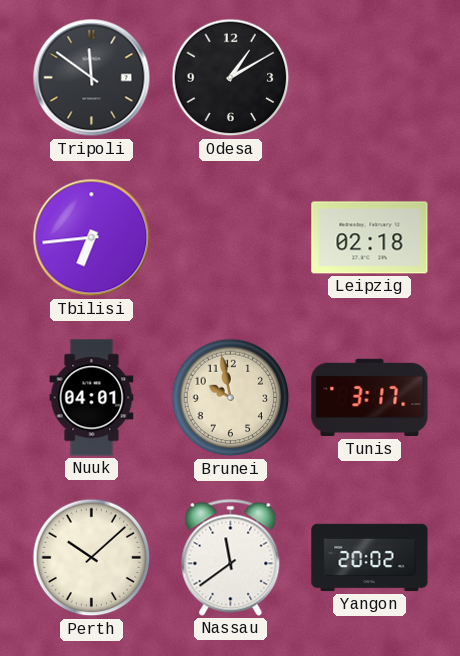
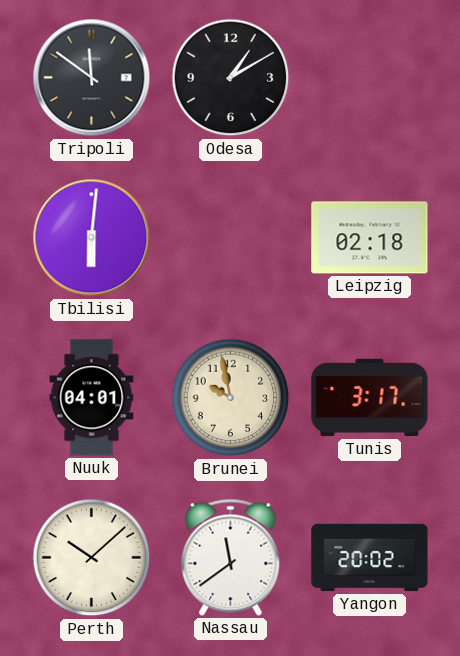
Tbilisi: 6:44 -> 6:01 (92, 238)
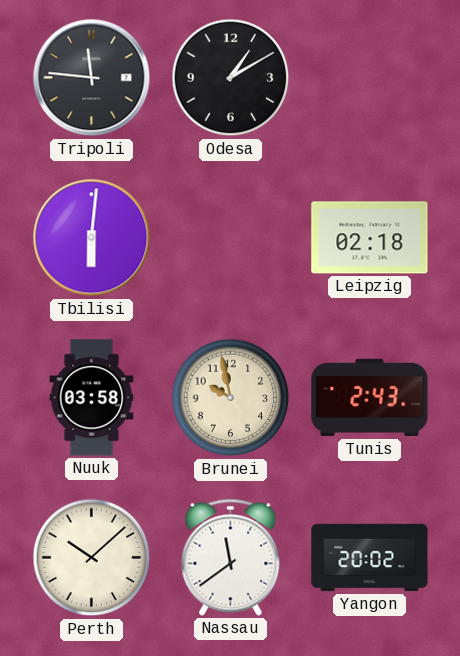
Tripoli: 11:51 -> 11:46 (92, 78)
Nuuk: 04:01 -> 03:58 (92, 398)
Tunis: 3:17 -> 2:43 (370, 398)
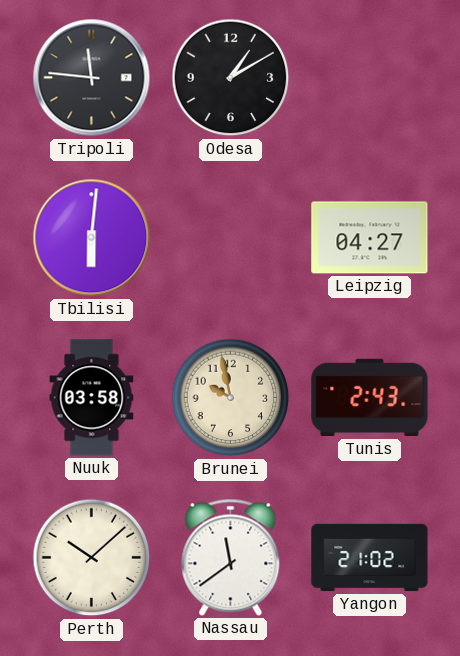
Leipzig: 02:18 -> 04:27 (370, 238)
Yangon: 20:02 -> 21:02 (370, 558)
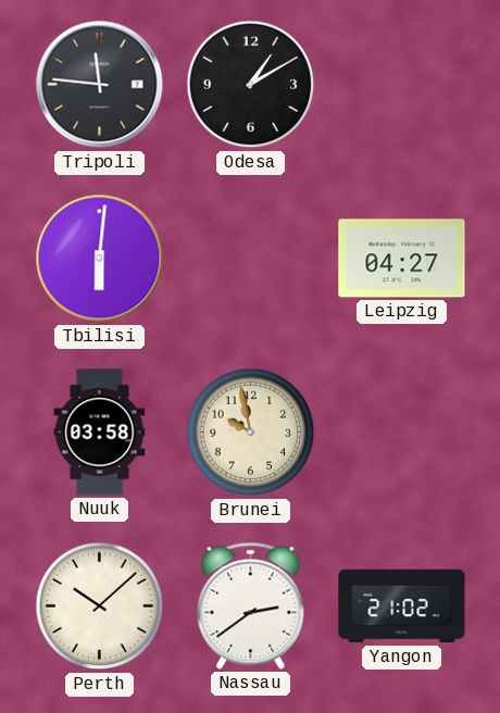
Tunis: 2:43 -> none (370, 398)
Nassau: 11:39 -> 2:39 (251, 605)
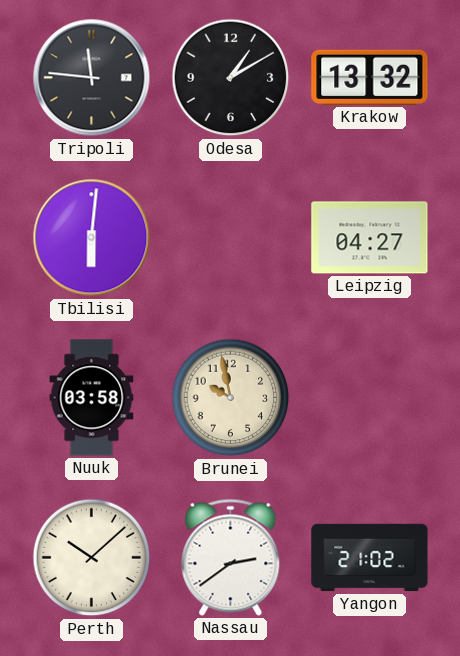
Krakow: none -> 13:32 (370, 77)
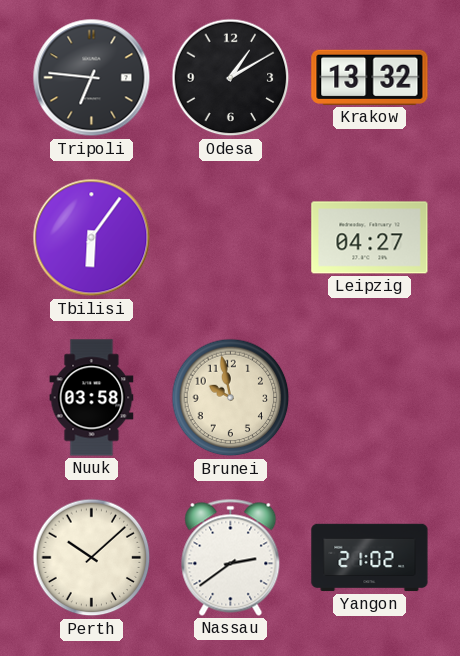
Tripoli: 11:46 -> 6:46 (92, 78)
Tbilisi: 6:01 -> 6:06 (92, 238)
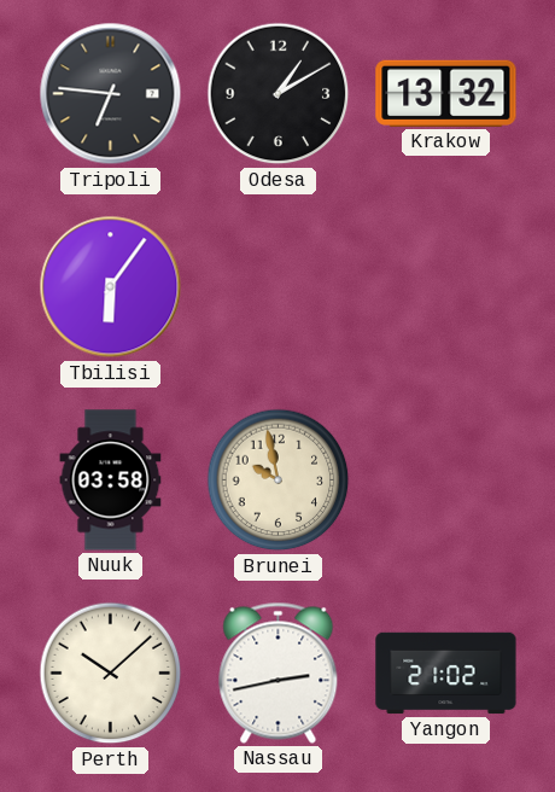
Leipzig: 04:27 -> none (370, 238)
Nassau: 2:39 -> 2:43 (279, 672)
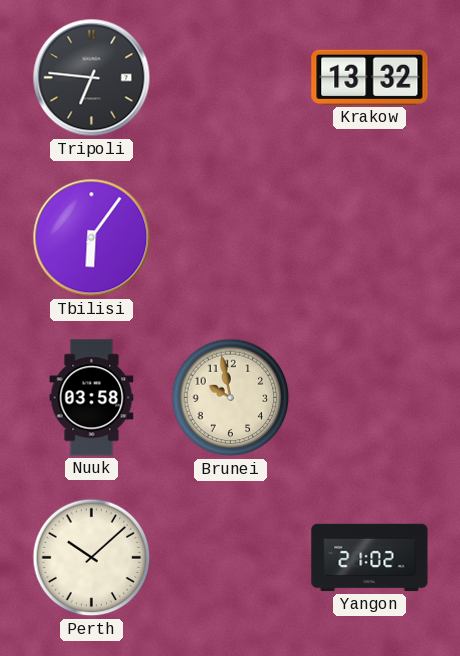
Odesa: 1:10 -> none (279, 94)
Nassau: 2:43 -> none (279, 672)
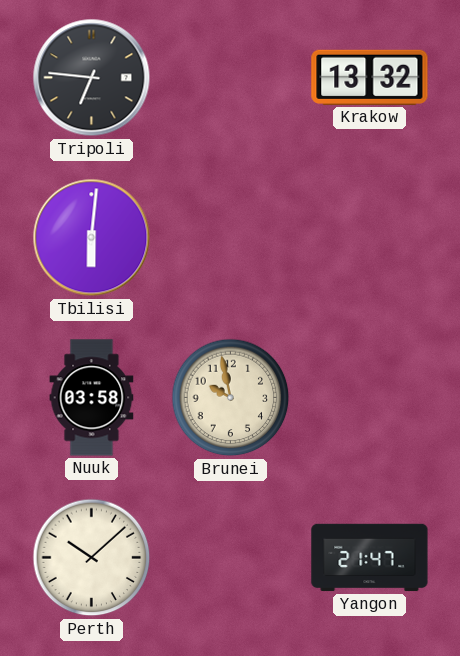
Tbilisi: 6:06 -> 6:01 (92, 238)
Yangon: 21:02 -> 21:47 (370, 558)
